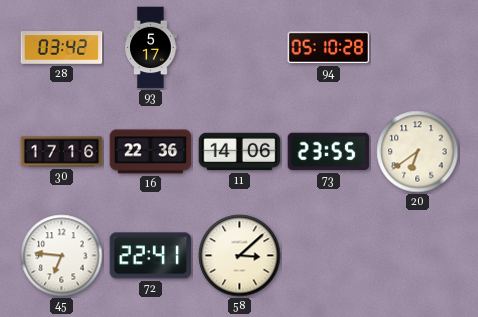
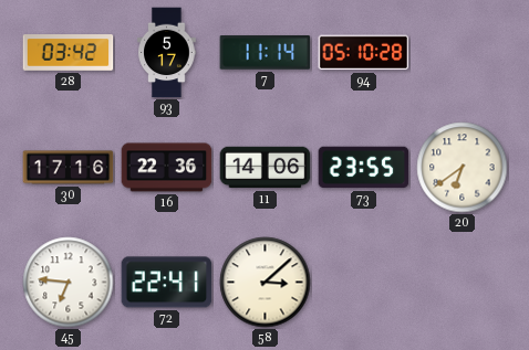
7: none -> 11:14 (266, 53)
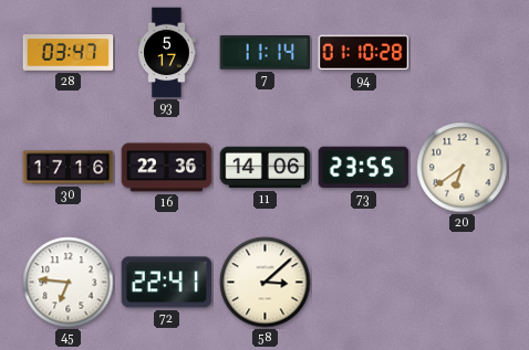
28: 03:42 -> 03:47 (69, 53)
94: 05:10 -> 01:10 (364, 53)
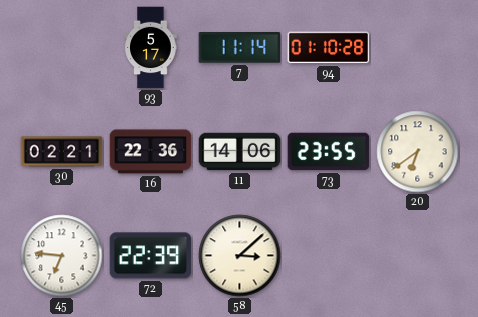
28: 03:47 -> none (69, 53)
30: 17:16 -> 02:21 (62, 152)
72: 22:41 -> 22:39 (151, 256)
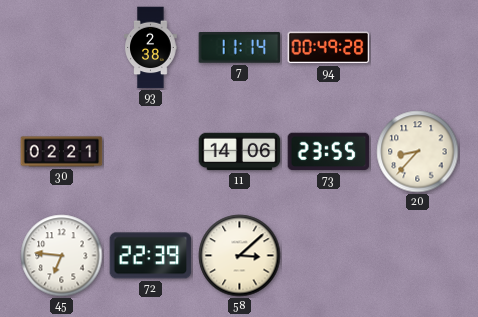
93: 5:17 -> 2:38 (151, 48)
94: 01:10 -> 00:49 (329, 48)
16: 22:36 -> none (151, 152)
20: 6:39 -> 8:37 (418, 152)
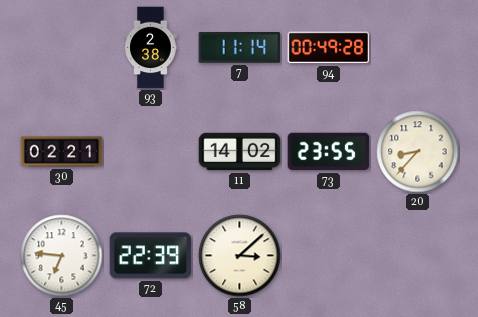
11: 14:06 -> 14:02 (240, 152)
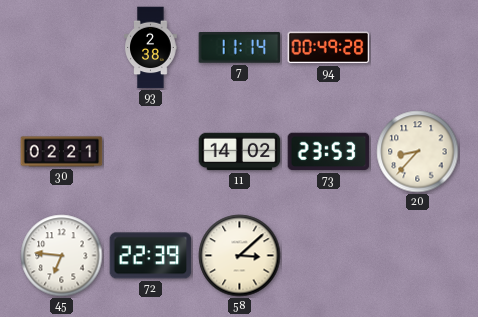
73: 23:55 -> 23:53 (329, 152)
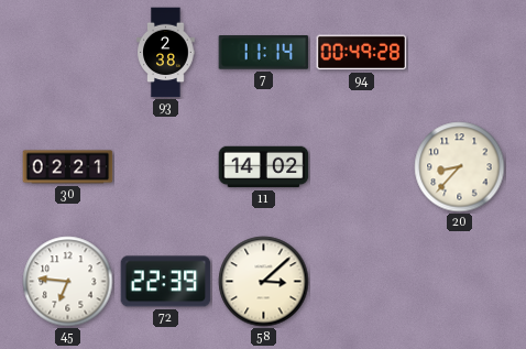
73: 23:53 -> none (329, 152)
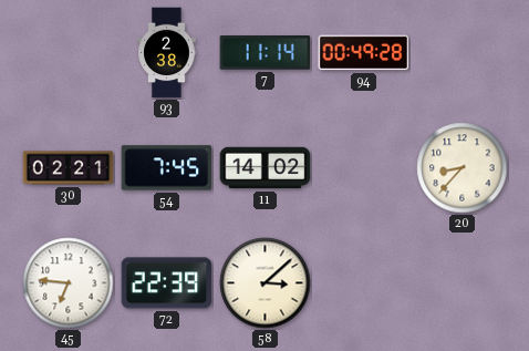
54: none -> 7:45 (167, 168)
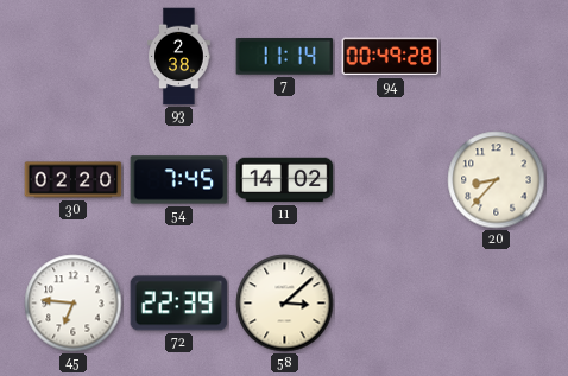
30: 02:21 -> 02:20 (74, 180)
